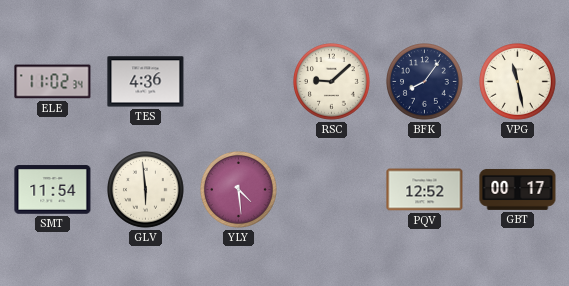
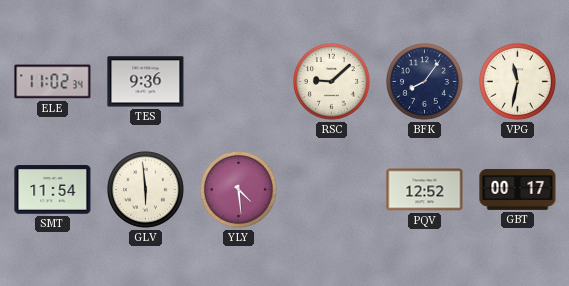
TES: 4:36 -> 9:36 (146, 82)
VPG: 11:28 -> 11:32 (518, 82)
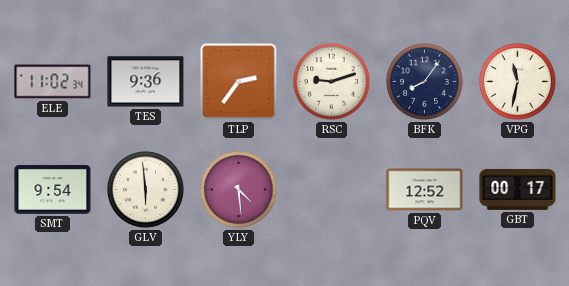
TLP: none -> 2:36 (239, 82)
RSC: 9:08 -> 9:12 (332, 82)
SMT: 11:54 -> 9:54 (53, 190)
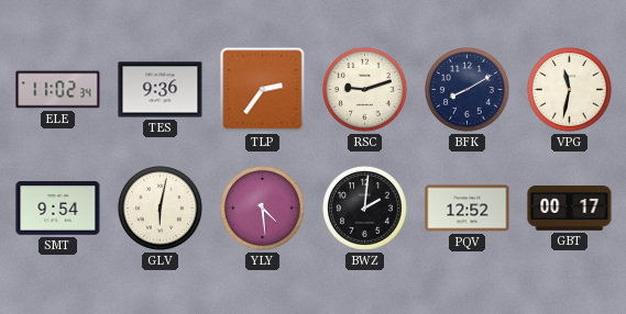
BFK: 8:06 -> 8:10 (468, 90)
GLV: 5:59 -> 6:02 (161, 209)
BWZ: none -> 2:01 (365, 209)
